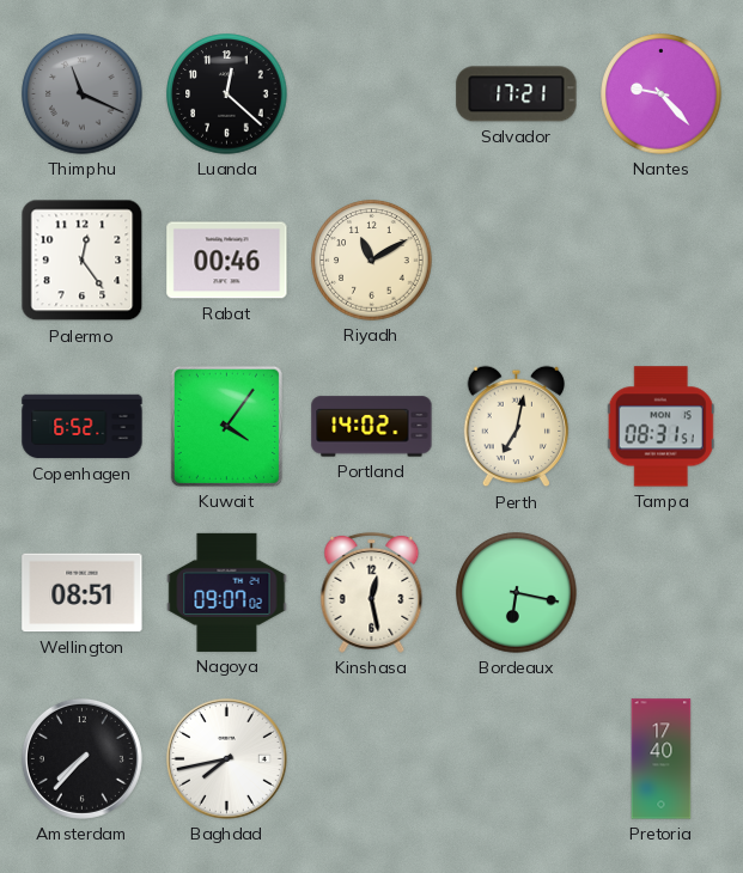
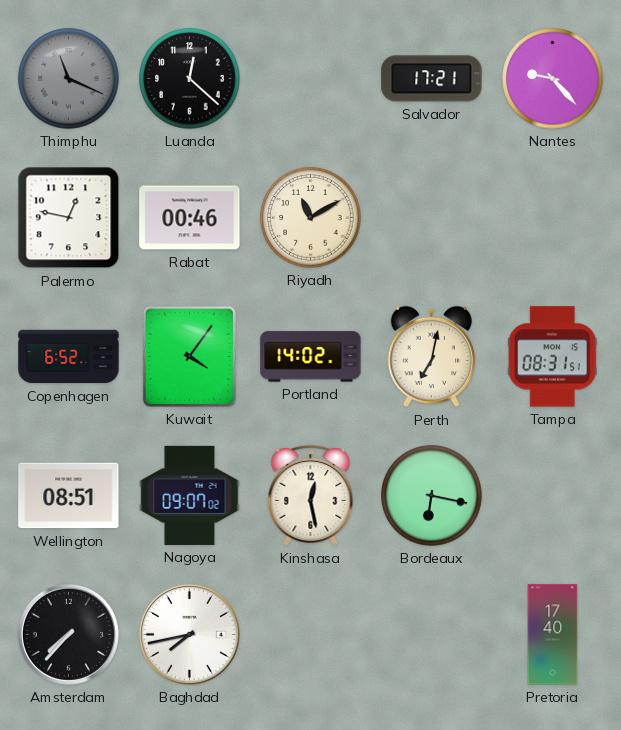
Palermo: 12:24 -> 12:47 (69, 218)
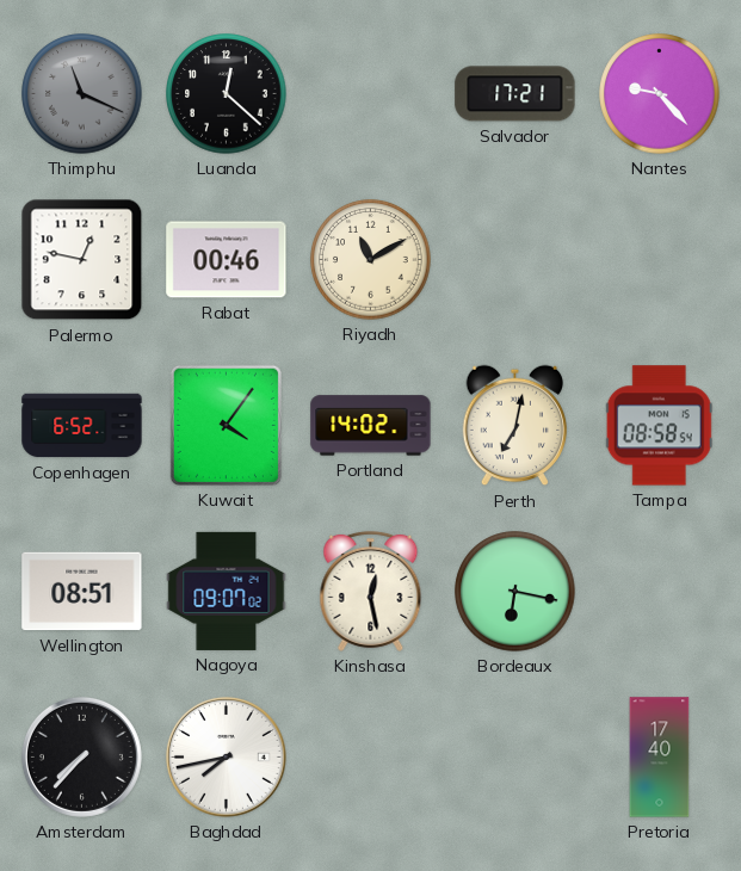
Tampa: 08:31 -> 08:58 (659, 426)
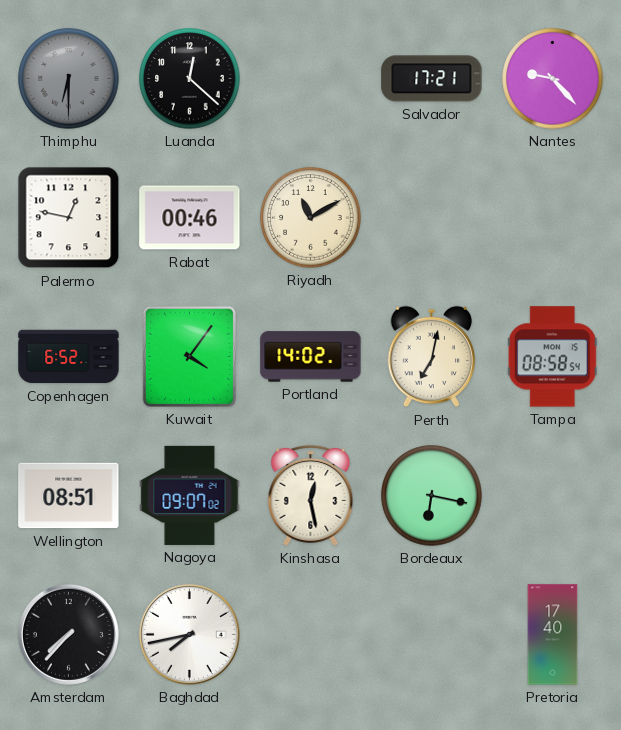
Thimphu: 11:19 -> 6:30 (69, 79)
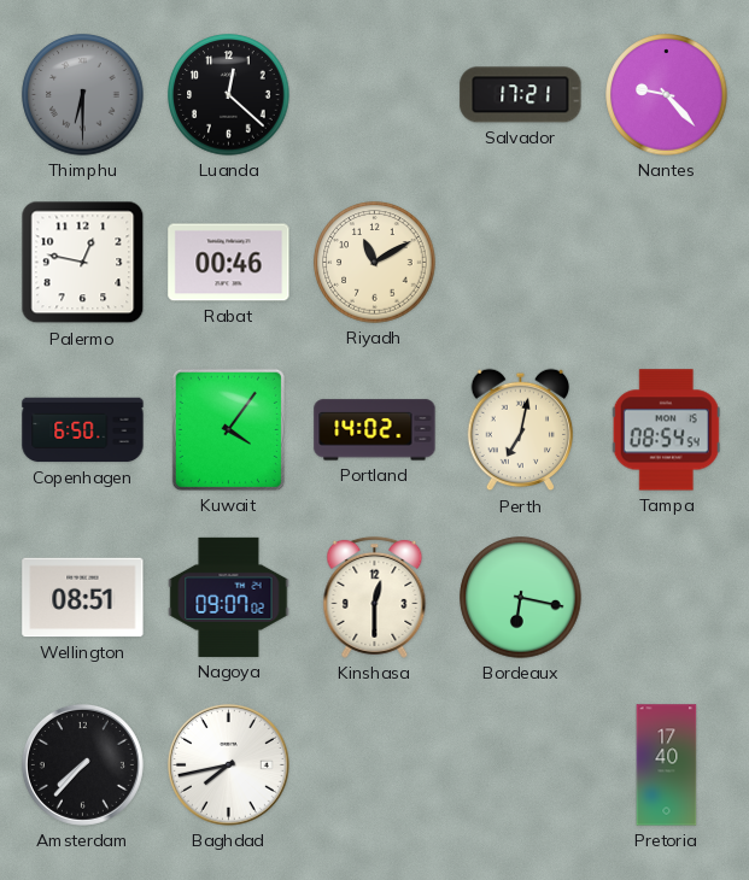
Copenhagen: 6:52 -> 6:50 (83, 430)
Tampa: 08:58 -> 08:54 (666, 430)
Kinshasa: 12:28 -> 12:30 (375, 597)
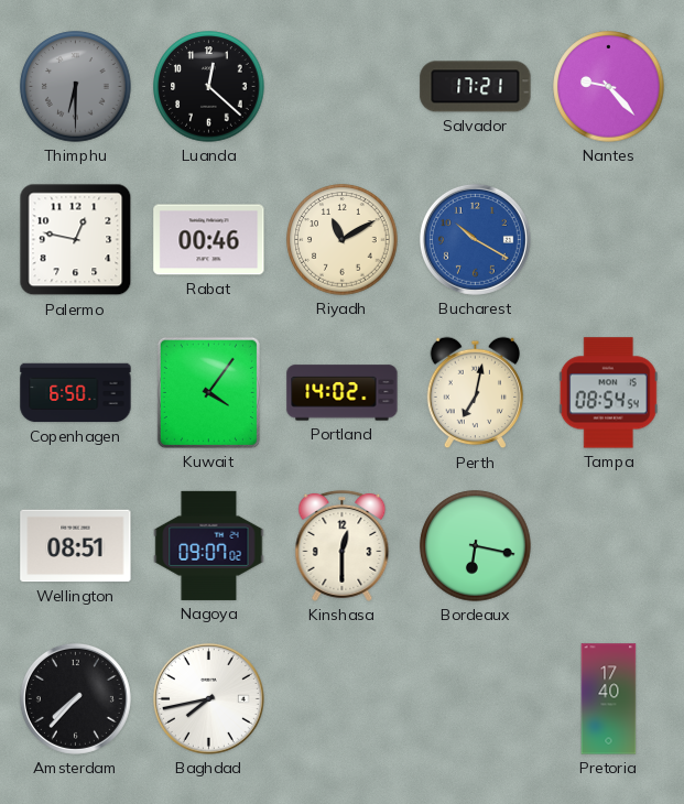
Bucharest: none -> 10:20 (475, 239)
